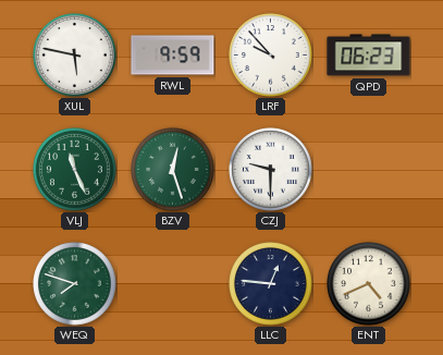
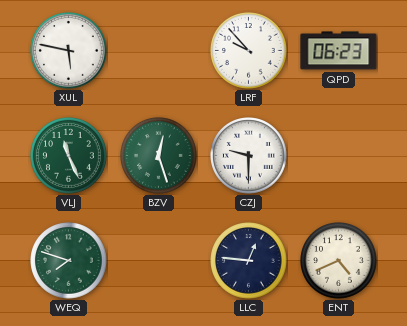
RWL: 9:59 -> none (173, 56)
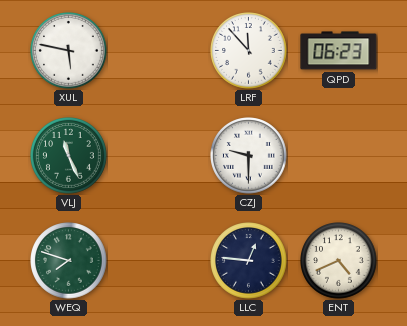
LRF: 9:53 -> 11:53 (249, 51)
BZV: 12:27 -> none (159, 156)
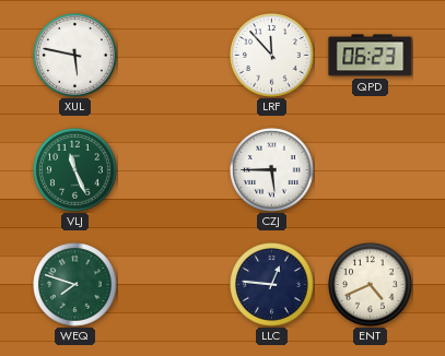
CZJ: 9:30 -> 5:45 (272, 170)
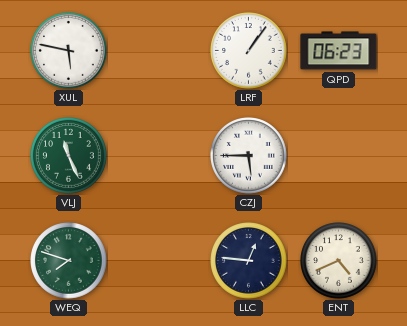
LRF: 11:53 -> 1:06 (249, 51)
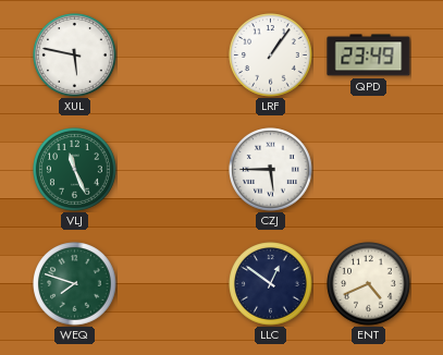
QPD: 06:23 -> 23:49 (369, 56)
LLC: 12:46 -> 12:51 (271, 284)
